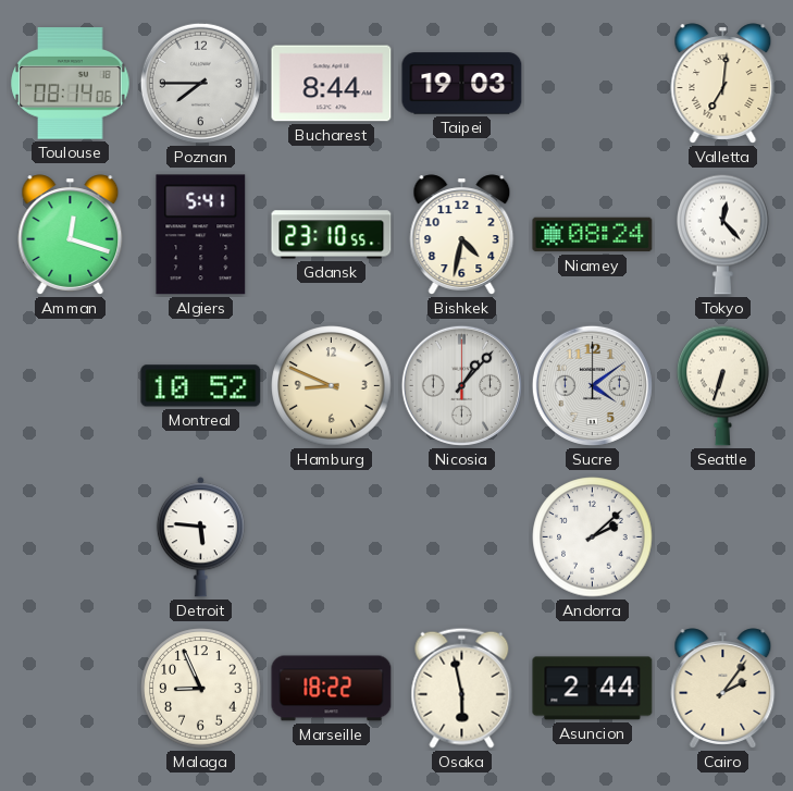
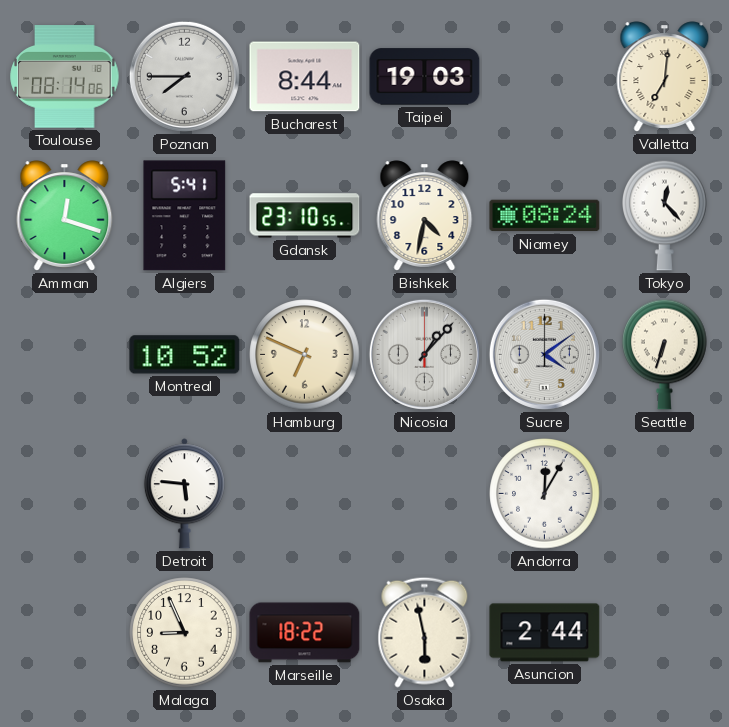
Hamburg: 8:49 -> 6:49 (305, 355)
Andorra: 2:08 -> 12:05 (545, 494)
Cairo: 2:06 -> none (723, 689)
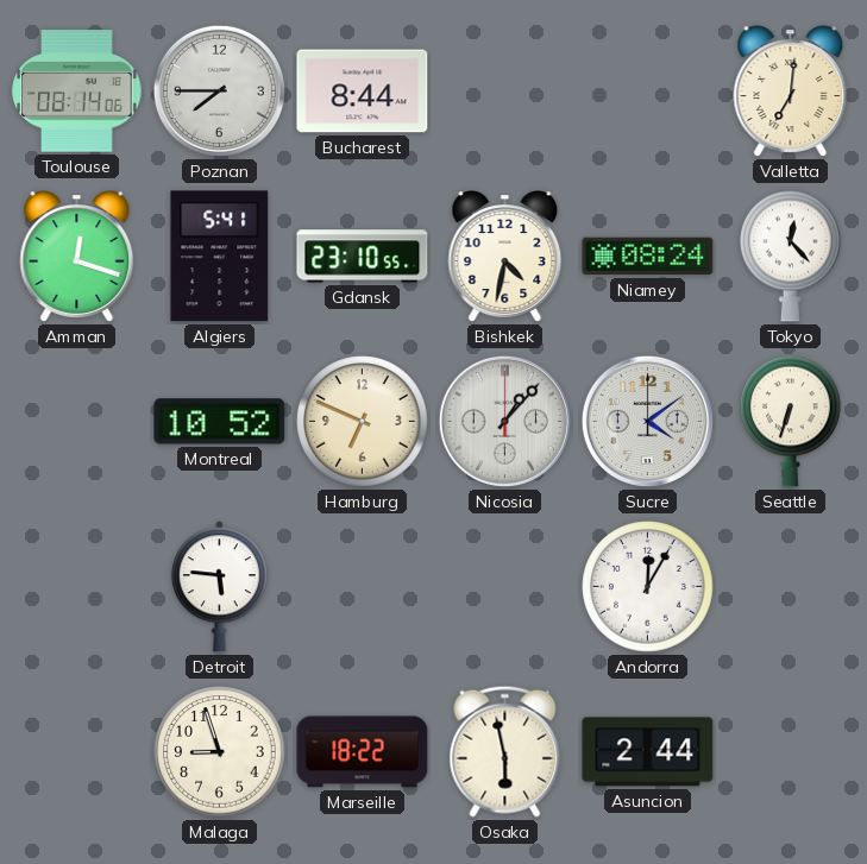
Taipei: 19:03 -> none (425, 77)
Malaga: 8:56 -> 8:57 (220, 752)
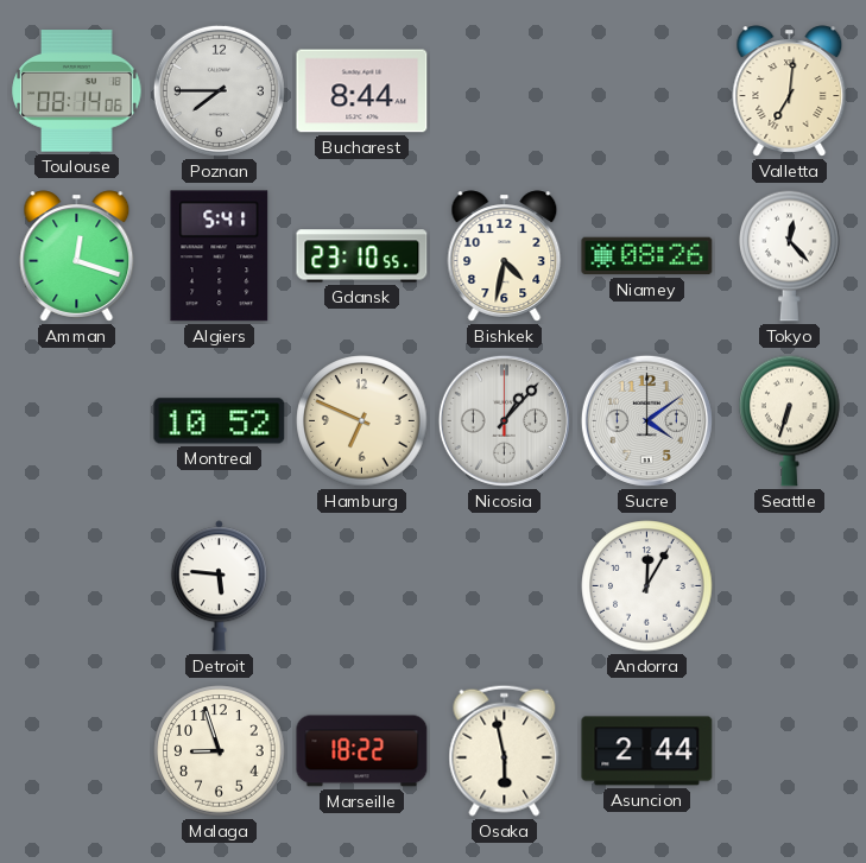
Niamey: 08:24 -> 08:26 (647, 256)
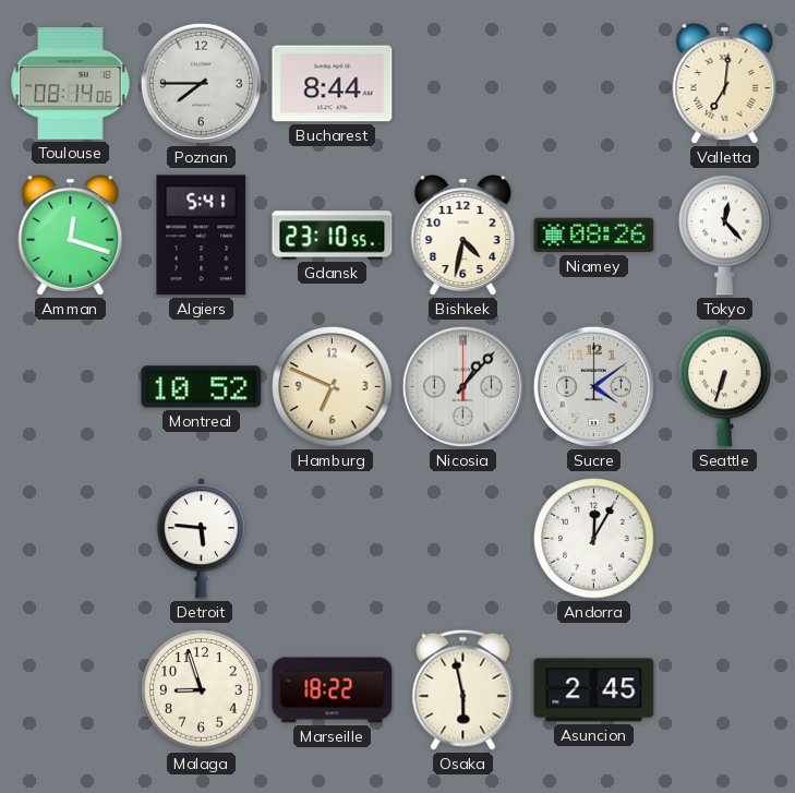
Asuncion: 2:44 -> 2:45 (594, 690)
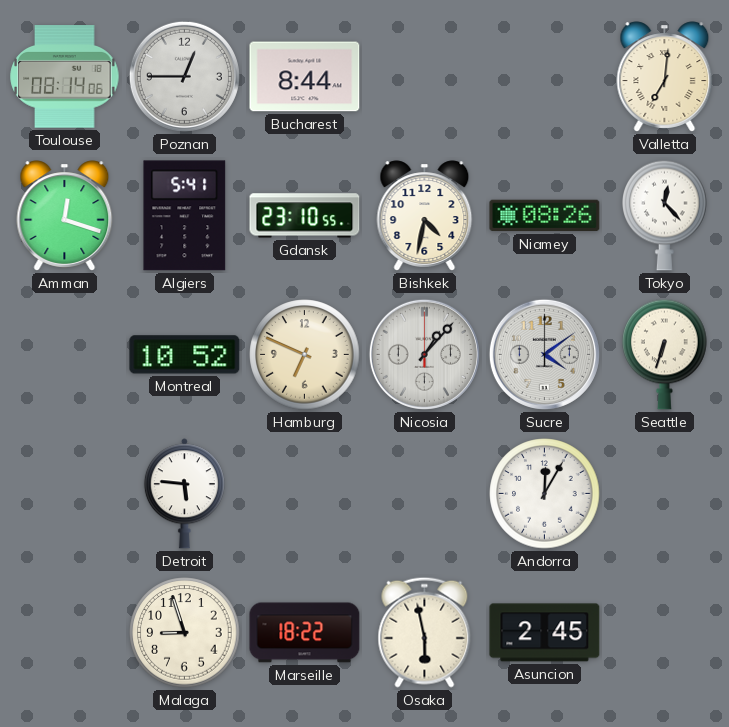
Poznan: 7:45 -> 12:45 (184, 76)
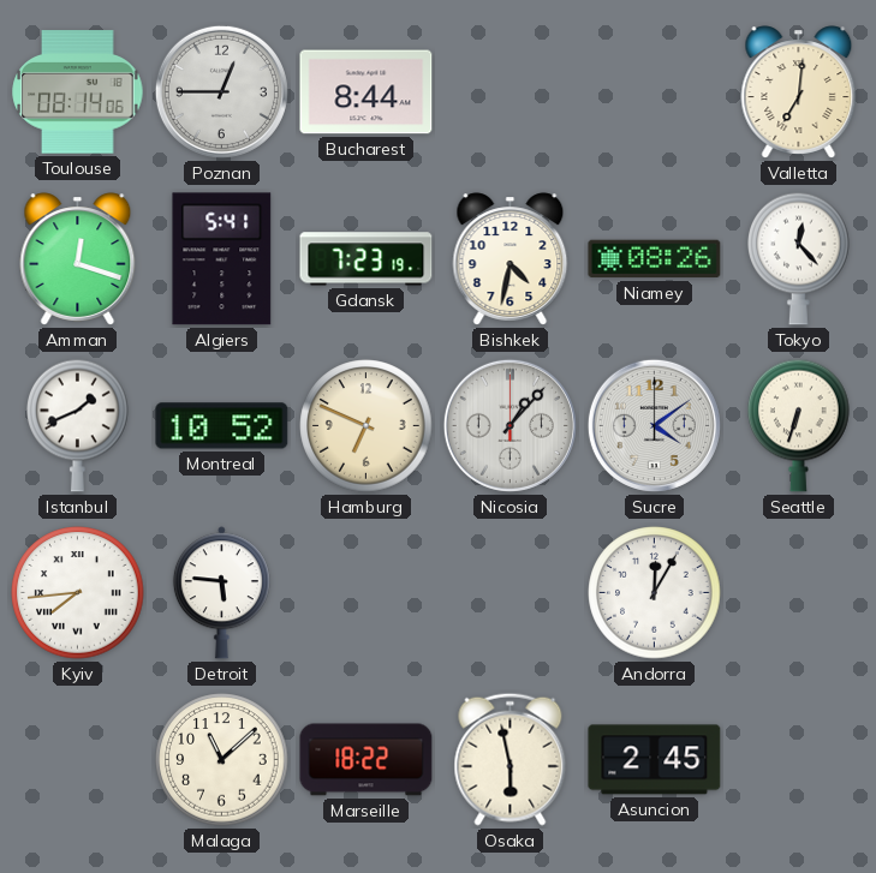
Gdansk: 23:10 -> 7:23 (367, 259)
Istanbul: none -> 1:41 (78, 425)
Kyiv: none -> 7:44 (78, 593)
Malaga: 8:57 -> 11:08 (222, 760)
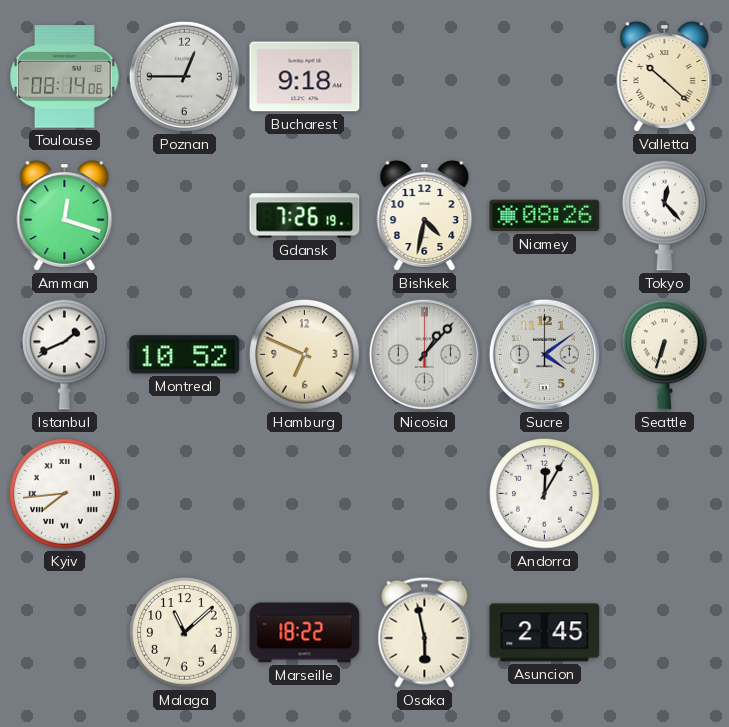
Bucharest: 8:44 -> 9:18 (305, 77)
Valletta: 7:01 -> 10:22 (665, 77)
Algiers: 5:41 -> none (222, 259)
Gdansk: 7:23 -> 7:26 (305, 216)
Detroit: 5:46 -> none (221, 593)
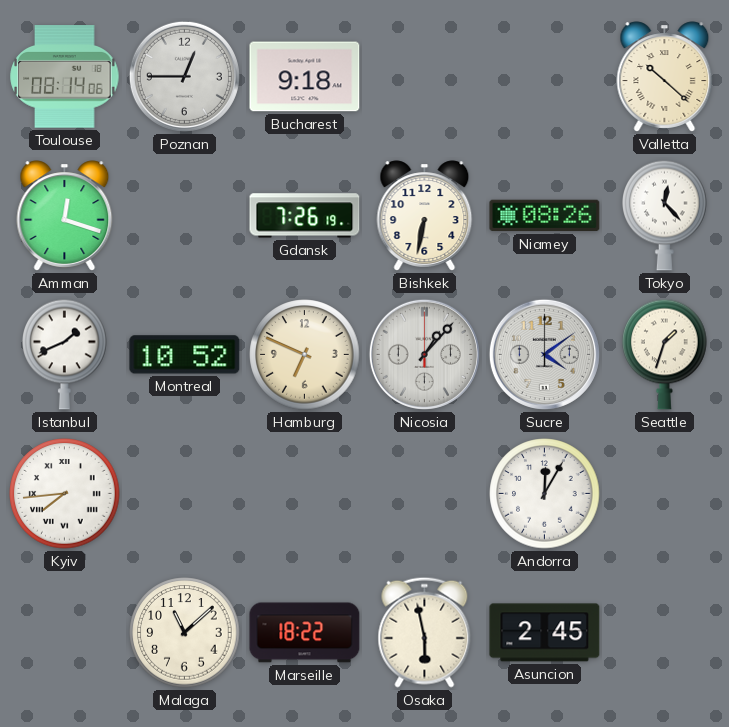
Bishkek: 4:32 -> 6:32 (425, 216)
Seattle: 6:33 -> 1:33 (665, 354)
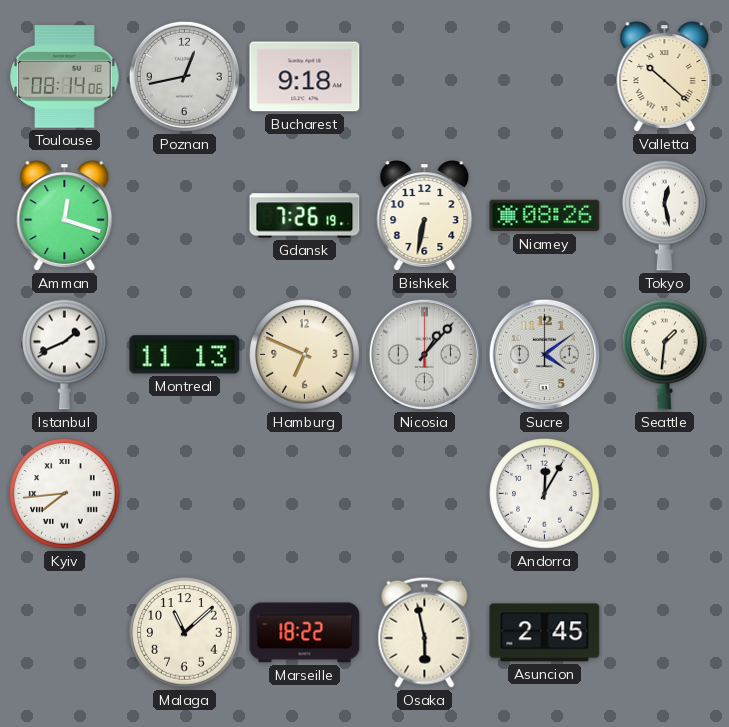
Poznan: 12:45 -> 12:43 (184, 76)
Tokyo: 12:23 -> 12:28 (665, 215)
Montreal: 10:52 -> 11:13 (185, 355)
Seattle: 1:33 -> 1:31 (665, 354)
